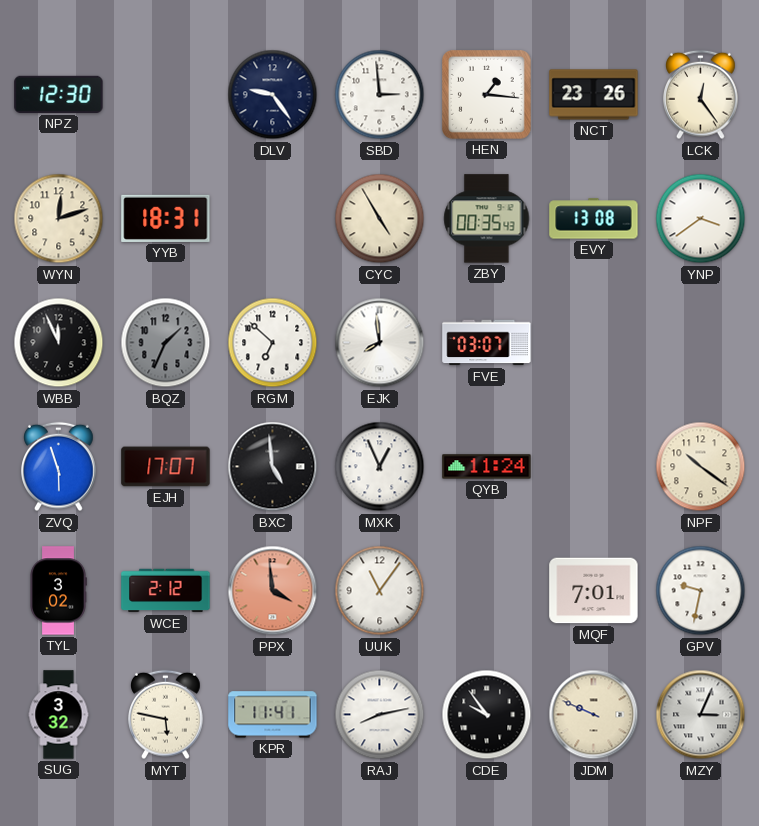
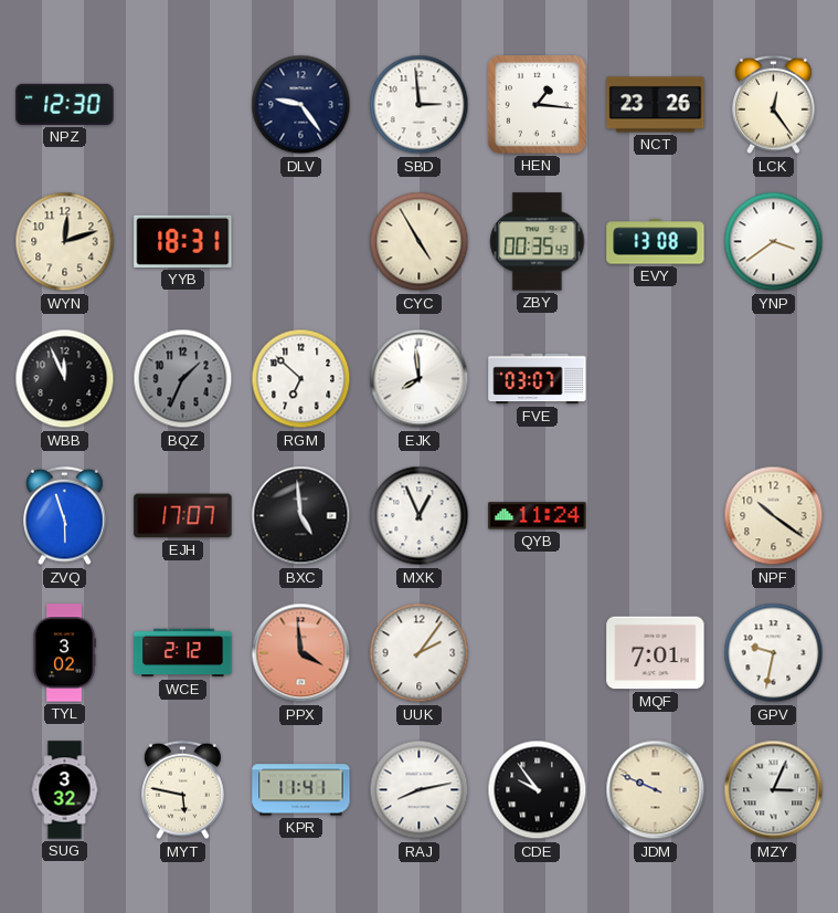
UUK: 11:06 -> 2:06 (420, 653)
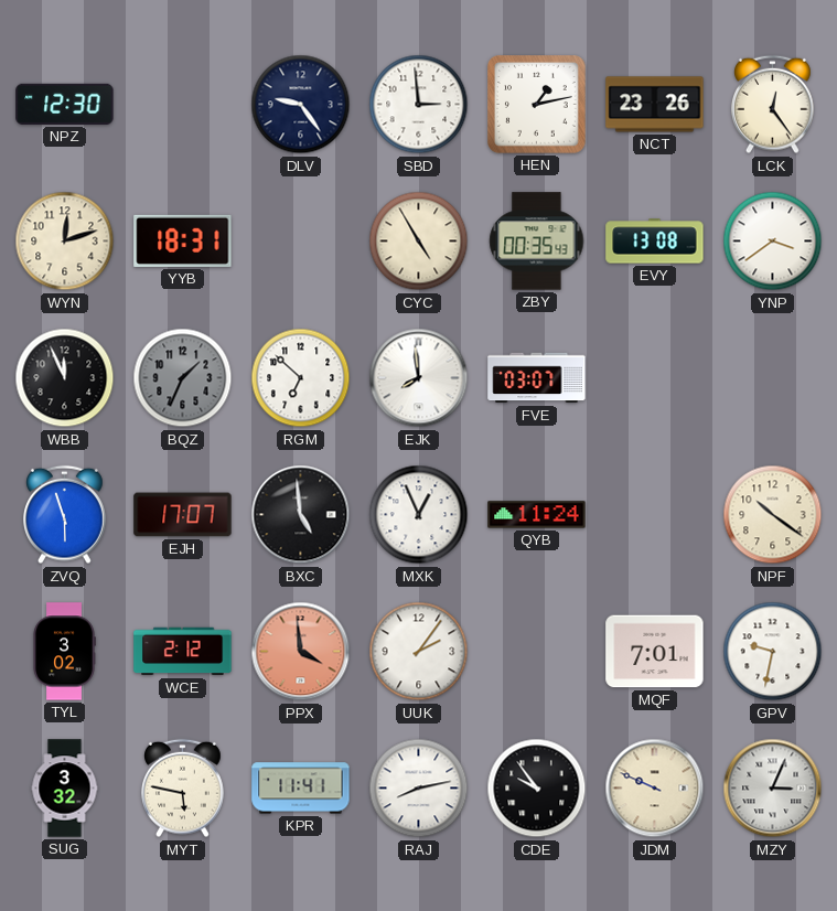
HEN: 1:16 -> 1:13 (537, 105)
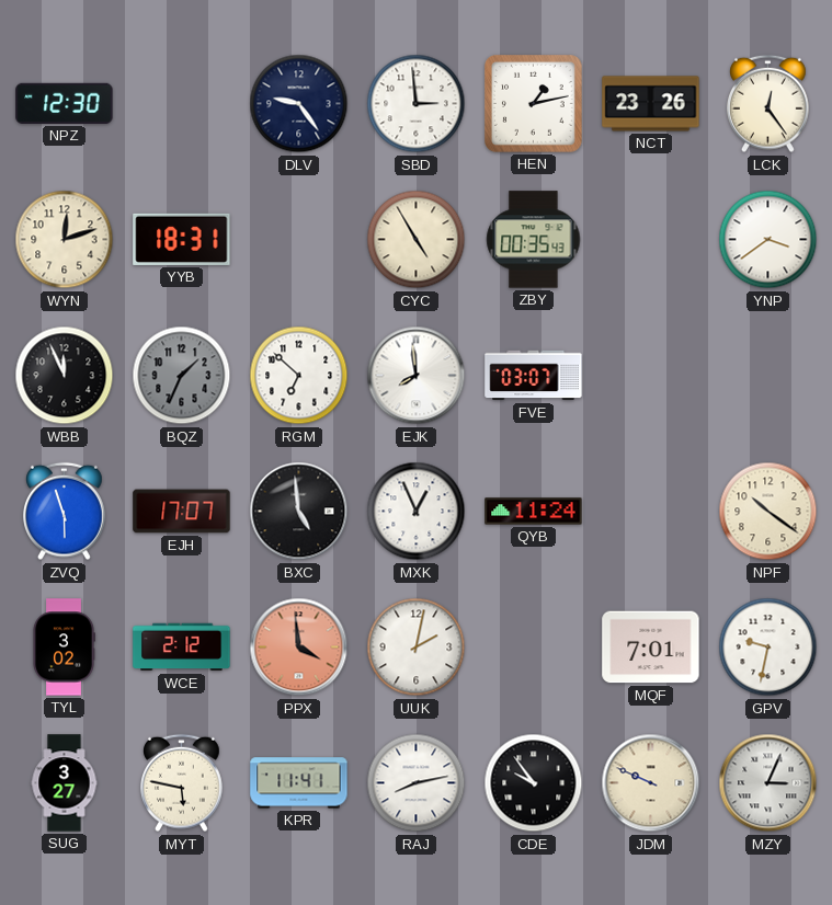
EVY: 13:08 -> none (655, 242)
UUK: 2:06 -> 2:02 (417, 648)
SUG: 3:32 -> 3:27 (65, 783)
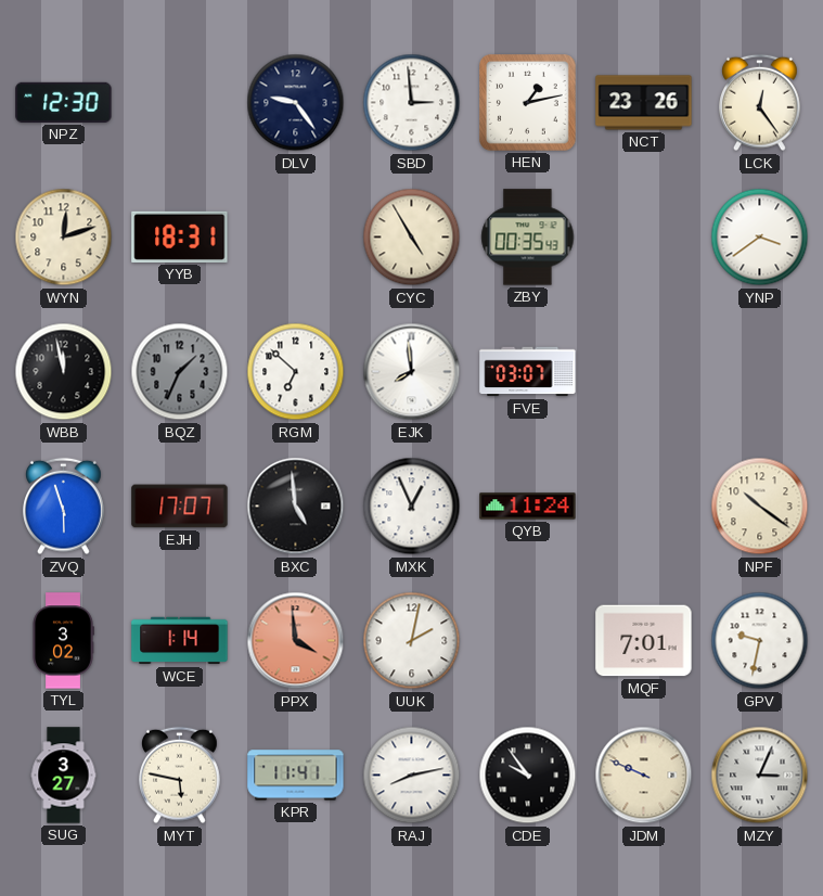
WBB: 11:56 -> 11:58 (64, 372)
WCE: 2:12 -> 1:14 (180, 641)
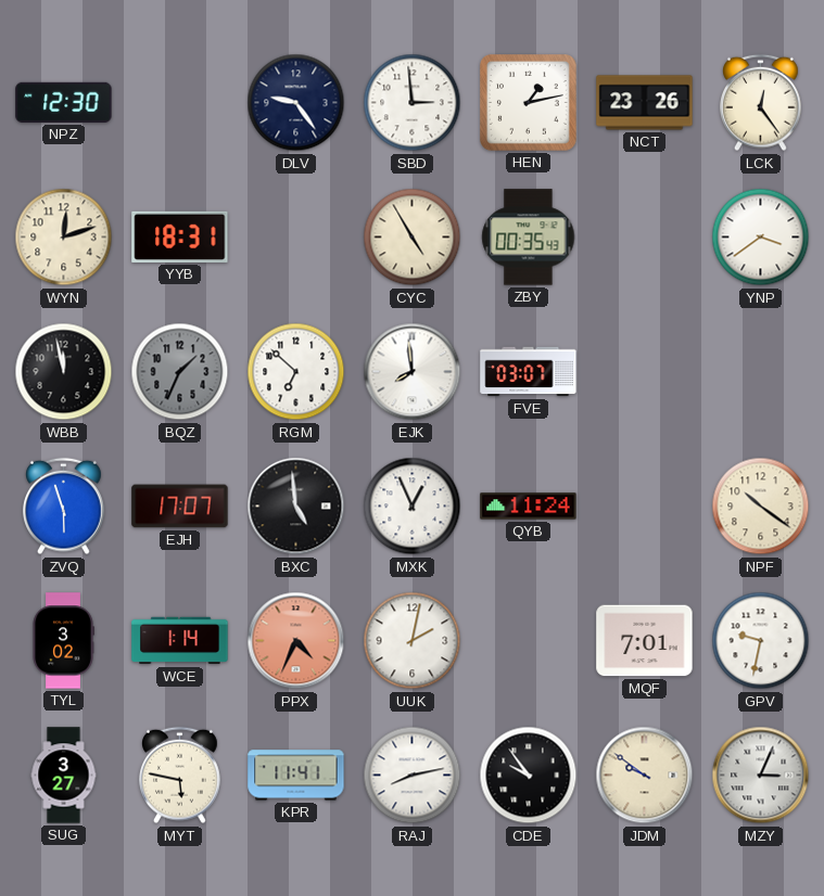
PPX: 3:59 -> 4:34 (296, 641)
JDM: 9:49 -> 9:51 (645, 776)
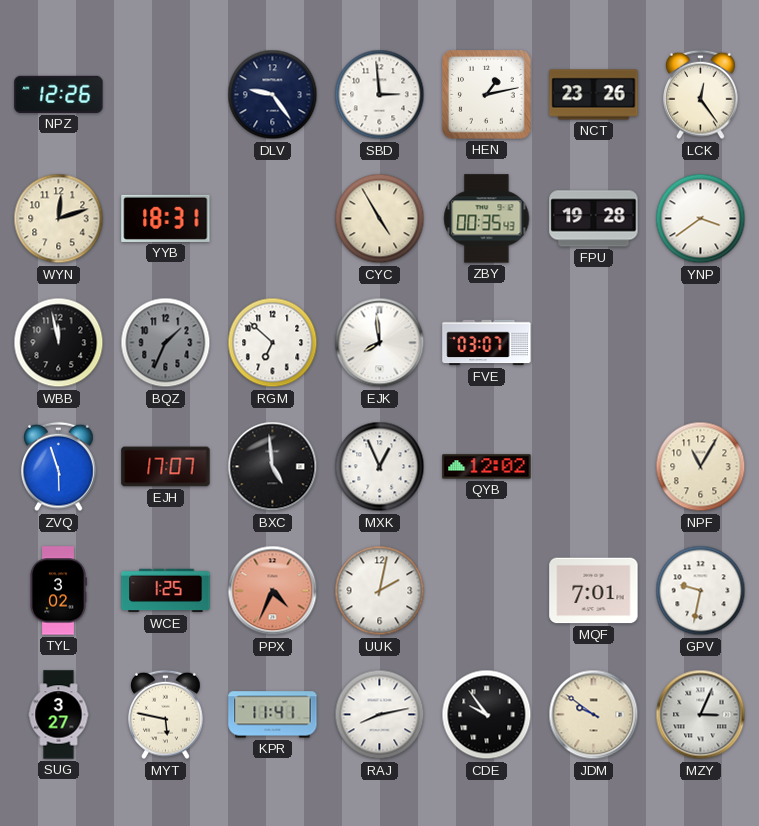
NPZ: 12:30 -> 12:26 (59, 94)
FPU: none -> 19:28 (594, 219)
QYB: 11:24 -> 12:02 (487, 467)
NPF: 10:21 -> 11:05 (701, 467)
WCE: 1:14 -> 1:25 (166, 591)
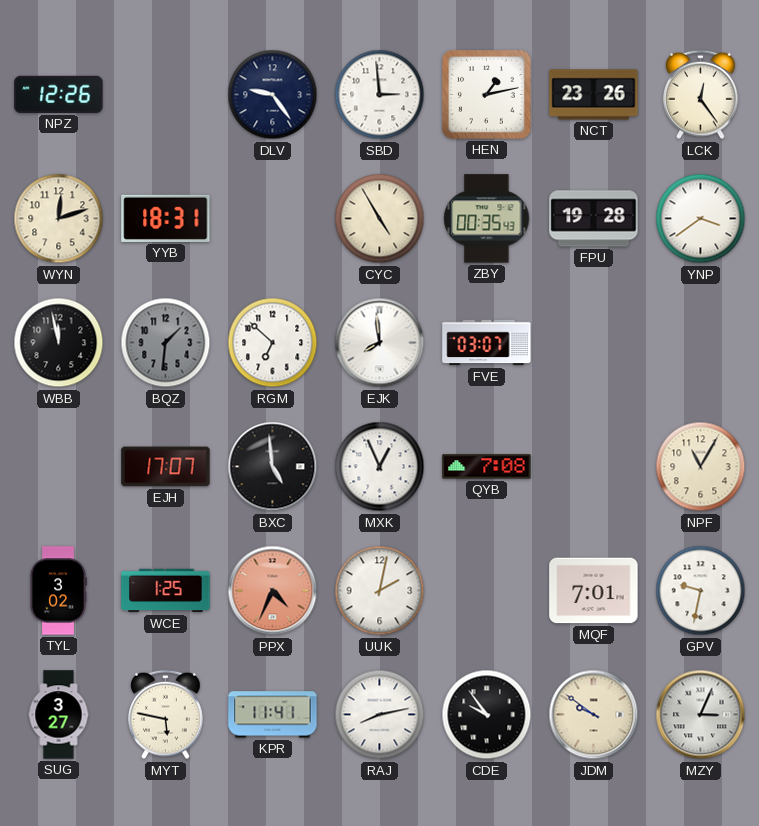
BQZ: 1:34 -> 1:31 (166, 343)
ZVQ: 5:57 -> none (59, 467)
QYB: 12:02 -> 7:08 (487, 467)
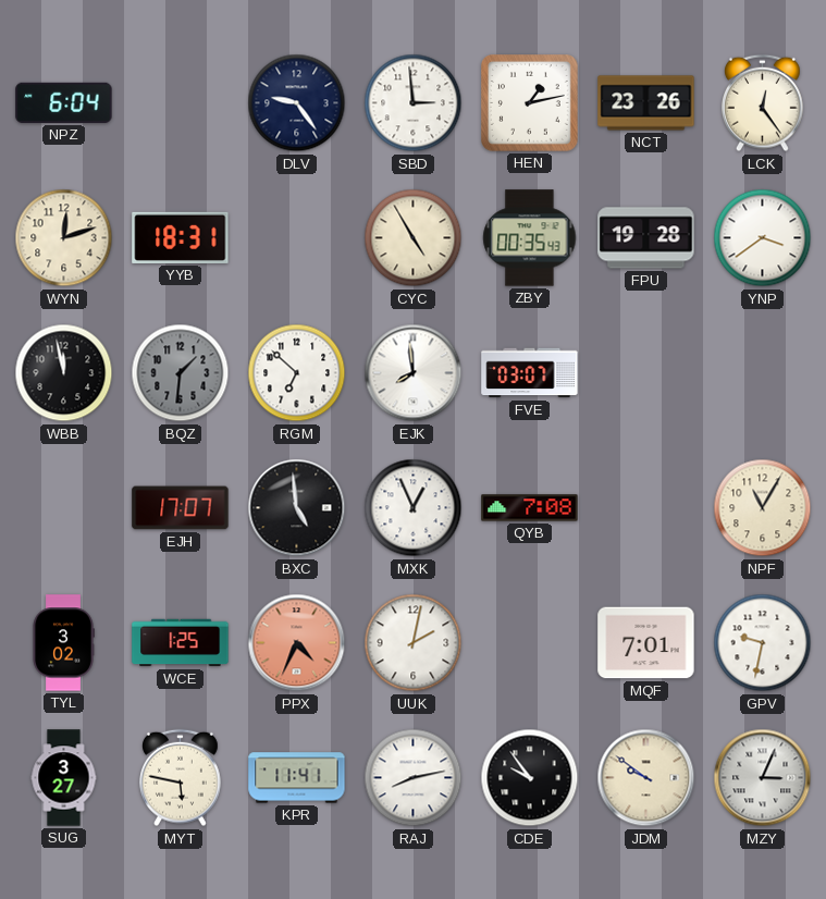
NPZ: 12:26 -> 6:04 (64, 102)
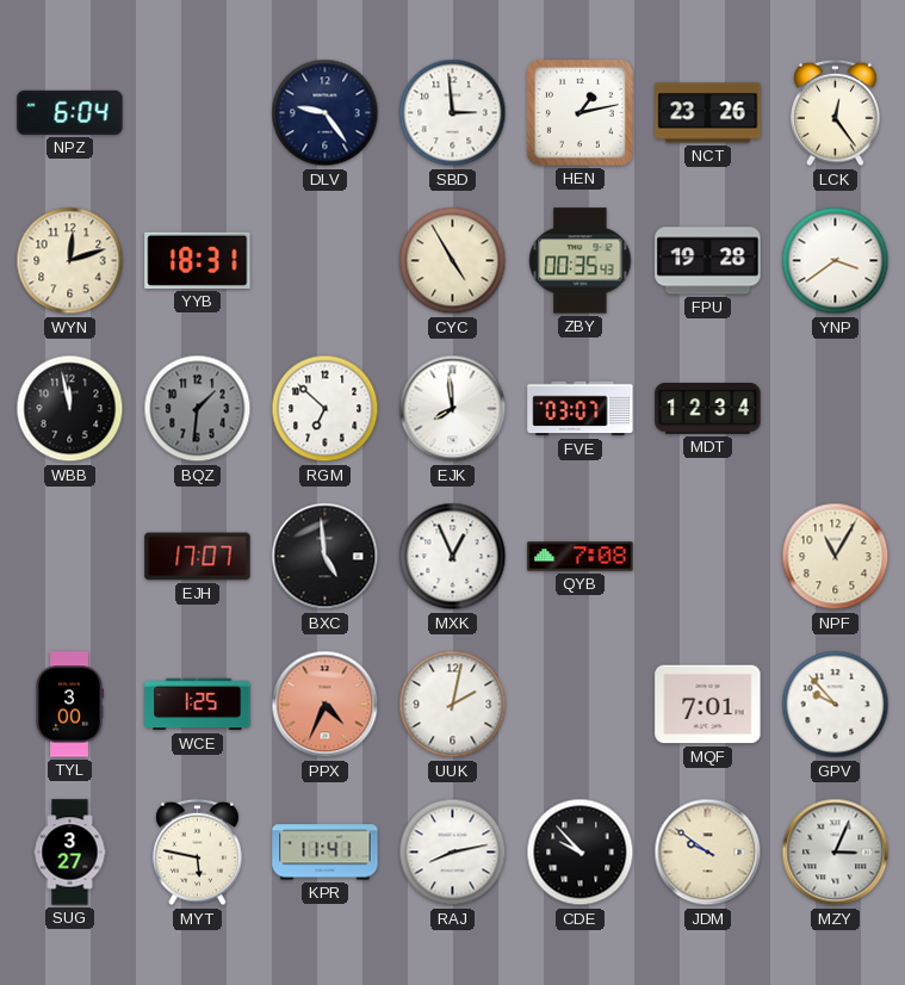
MDT: none -> 12:34 (708, 409)
TYL: 3:02 -> 3:00 (69, 705)
GPV: 9:32 -> 9:53 (836, 705)
CDE: 9:54 -> 9:53 (581, 853)
